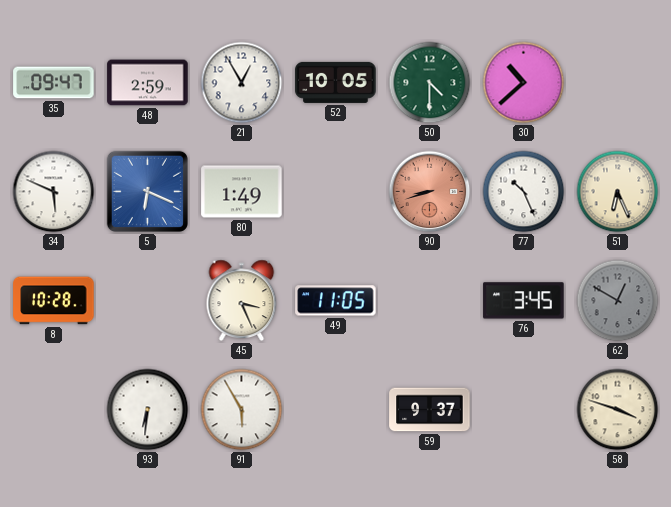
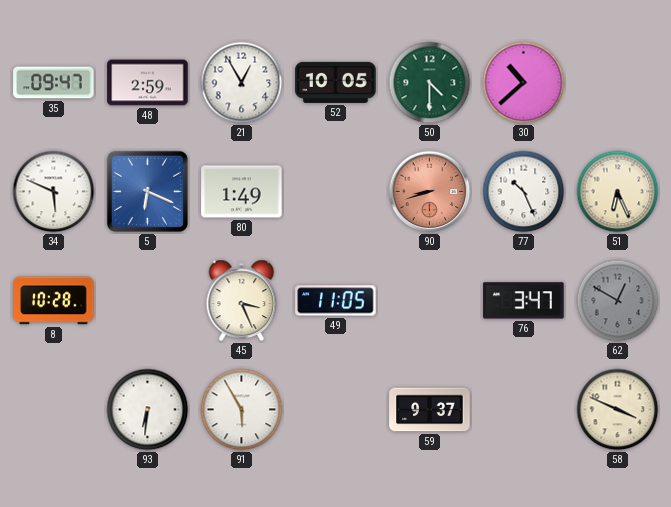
76: 3:45 -> 3:47 (524, 301)
58: 3:48 -> 3:49 (618, 410)
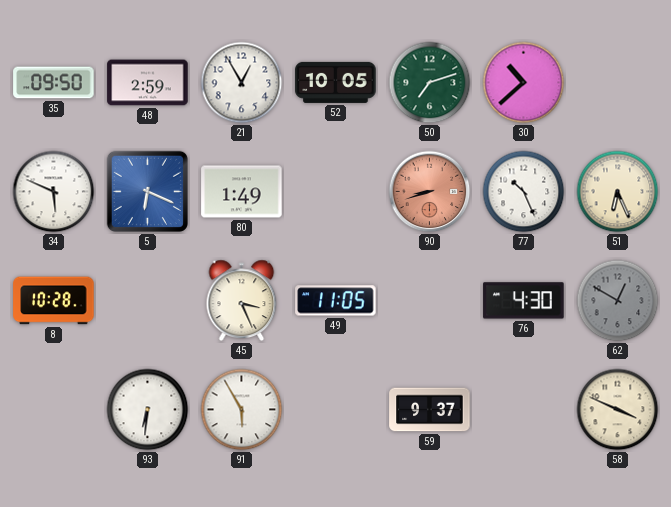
35: 09:47 -> 09:50 (54, 83)
50: 4:30 -> 7:12 (430, 83)
76: 3:47 -> 4:30 (524, 301)
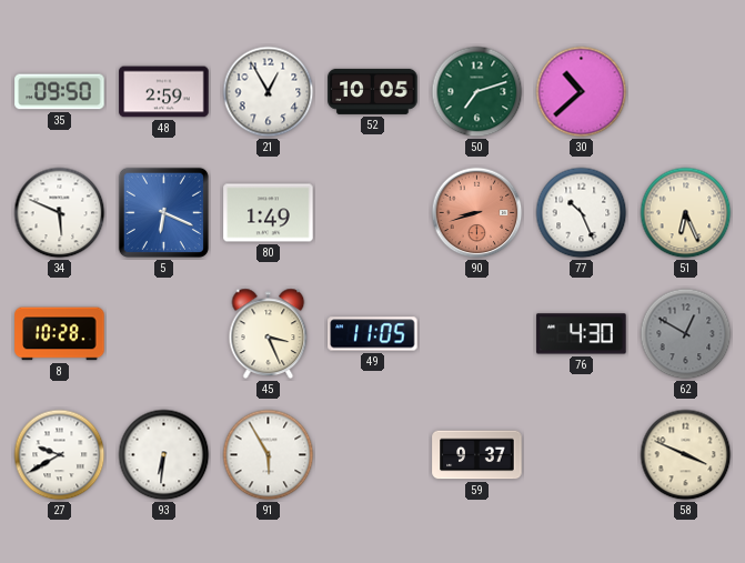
27: none -> 9:40 (60, 455)
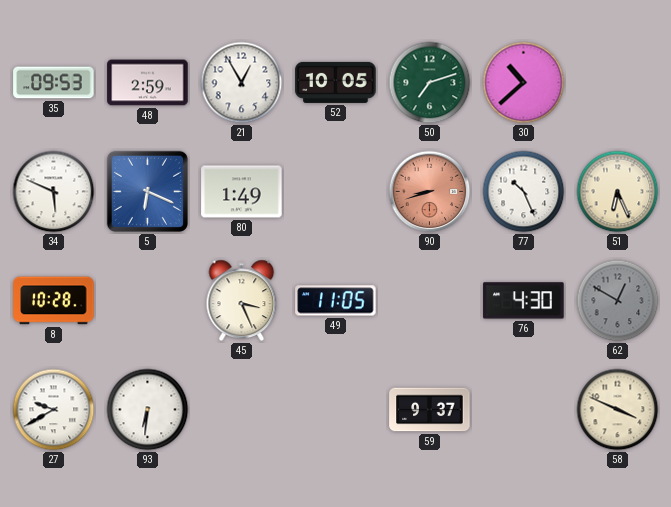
35: 09:50 -> 09:53 (54, 83)
91: 5:55 -> none (269, 455)
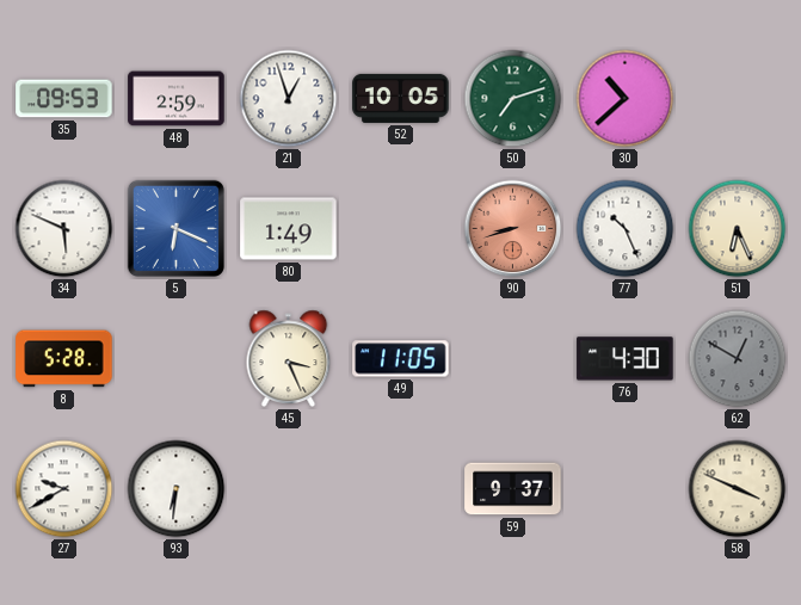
21: 12:55 -> 12:57 (289, 99)
8: 10:28 -> 5:28 (64, 359)
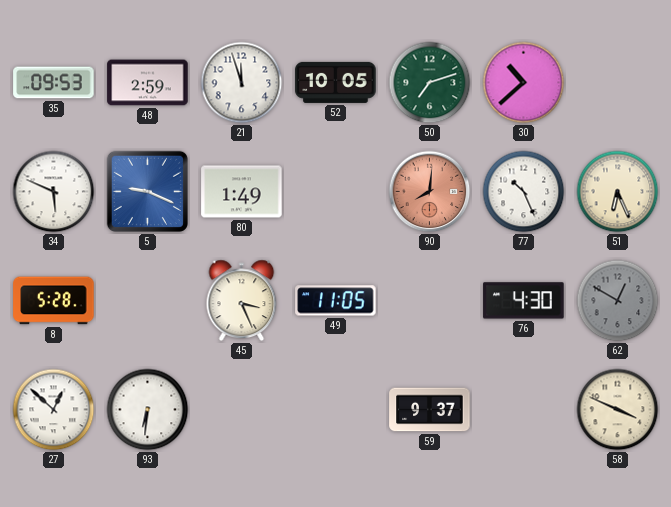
21: 12:57 -> 11:57 (242, 83)
5: 6:19 -> 9:19 (147, 191)
90: 8:42 -> 8:01 (430, 192)
27: 9:40 -> 12:52 (54, 410)
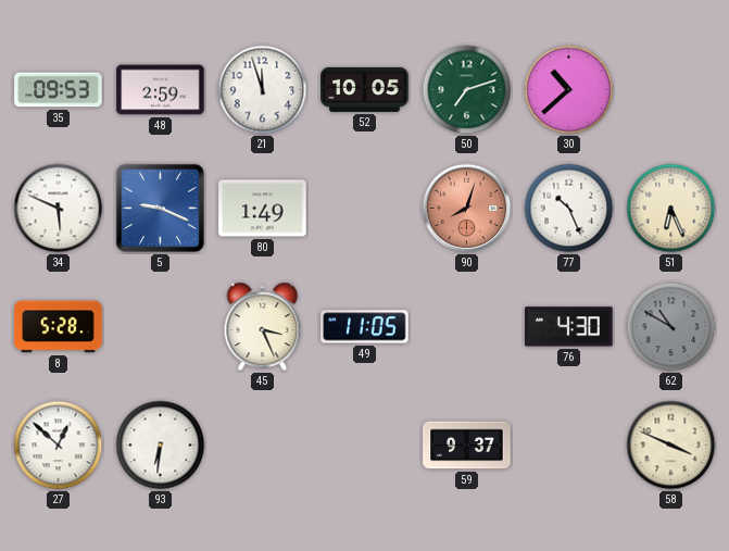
90: 8:01 -> 8:03 (467, 209)
62: 12:50 -> 10:50 (671, 327)
